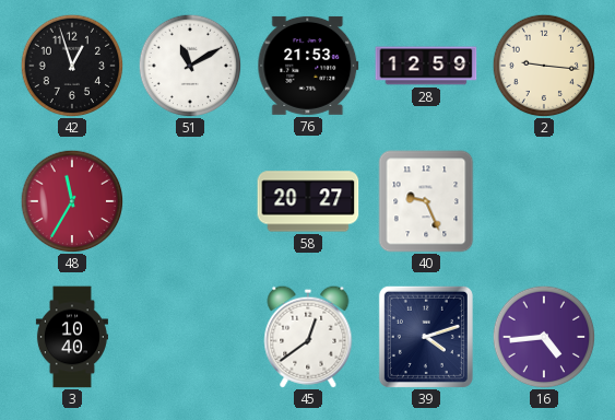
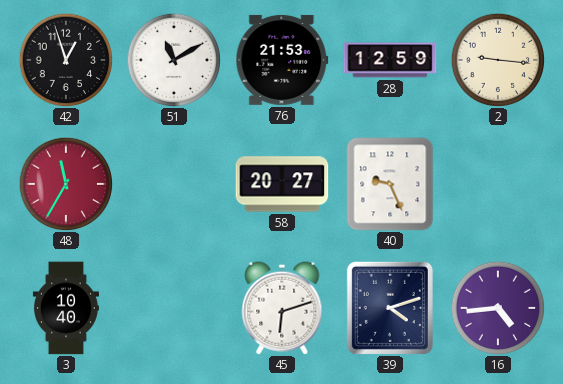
45: 12:39 -> 6:12 (282, 308)
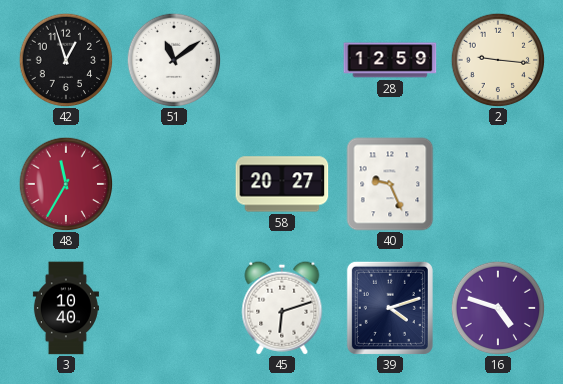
51: 11:10 -> 11:09 (174, 60)
76: 21:53 -> none (282, 60)
16: 4:44 -> 4:48 (498, 308)
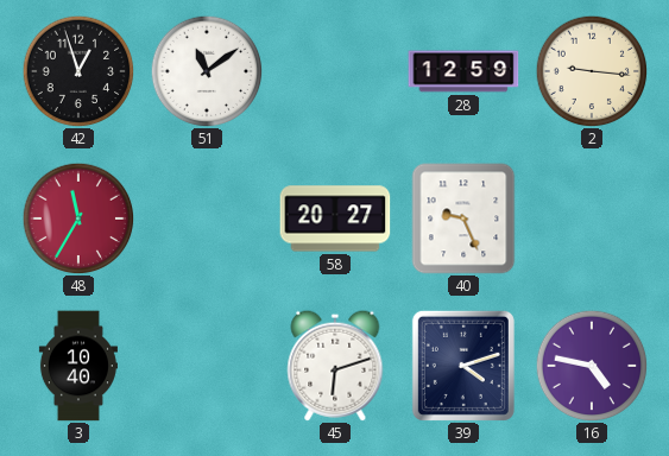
16: 4:48 -> 4:47 (592, 366)
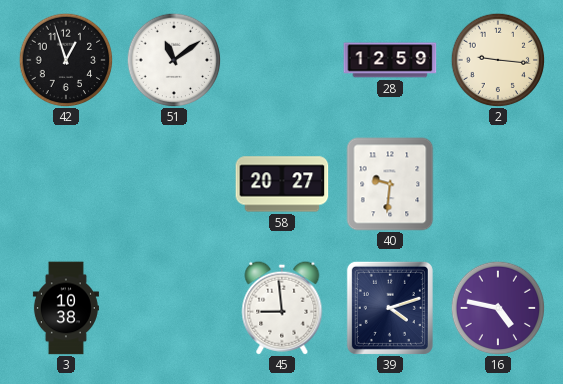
48: 11:35 -> none (78, 218)
40: 9:26 -> 9:31 (390, 184)
3: 10:40 -> 10:38 (66, 308)
45: 6:12 -> 8:59 (282, 308)
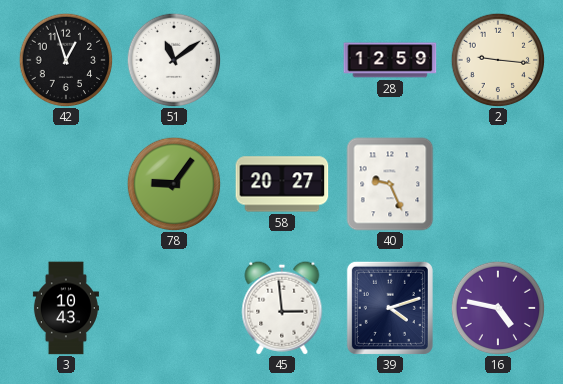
78: none -> 9:06 (174, 184)
40: 9:31 -> 9:26 (390, 184)
3: 10:38 -> 10:43 (66, 308)
45: 8:59 -> 2:59 (282, 308)
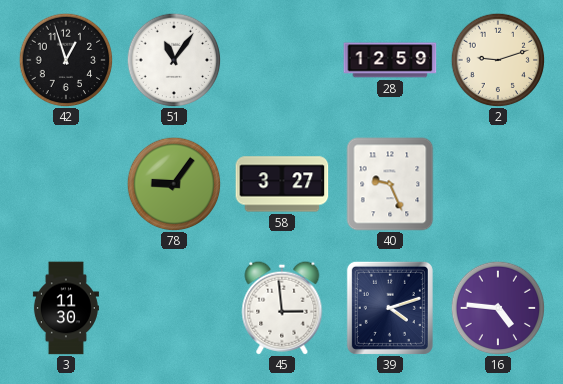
51: 11:09 -> 11:06 (174, 60)
2: 9:16 -> 9:12 (498, 60)
58: 20:27 -> 3:27 (282, 184)
3: 10:43 -> 11:30 (66, 308)
16: 4:47 -> 4:46 (498, 308)
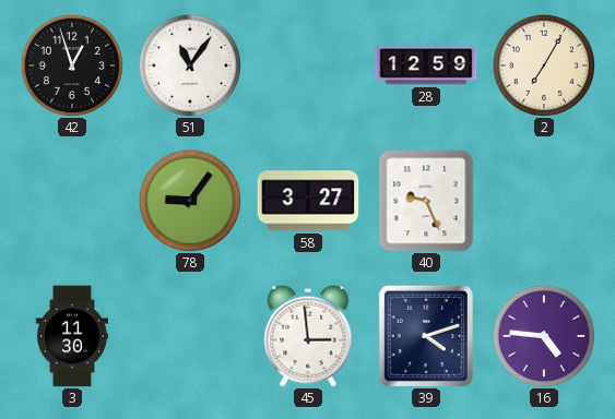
2: 9:12 -> 7:05 (544, 65)
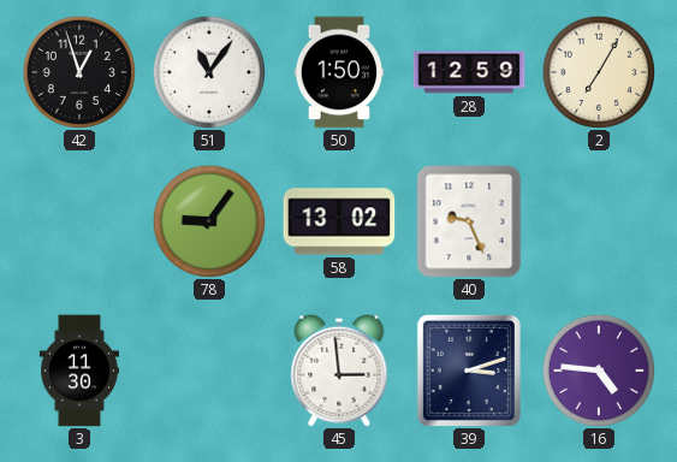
50: none -> 1:50 (339, 72)
58: 3:27 -> 13:02 (339, 221)
39: 4:12 -> 3:12 (469, 371)
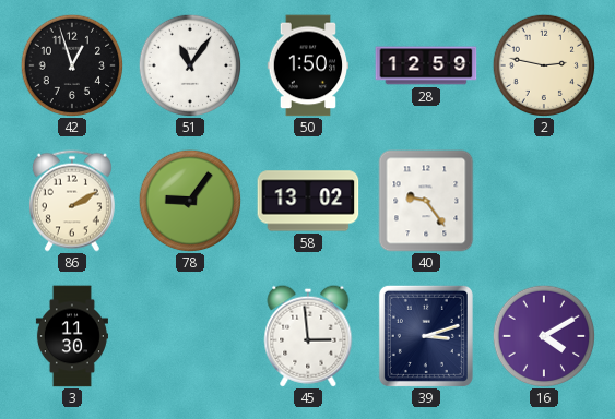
2: 7:05 -> 2:47 (544, 65)
86: none -> 2:10 (72, 201)
40: 9:26 -> 9:24 (426, 201)
16: 4:46 -> 4:10 (544, 336)
